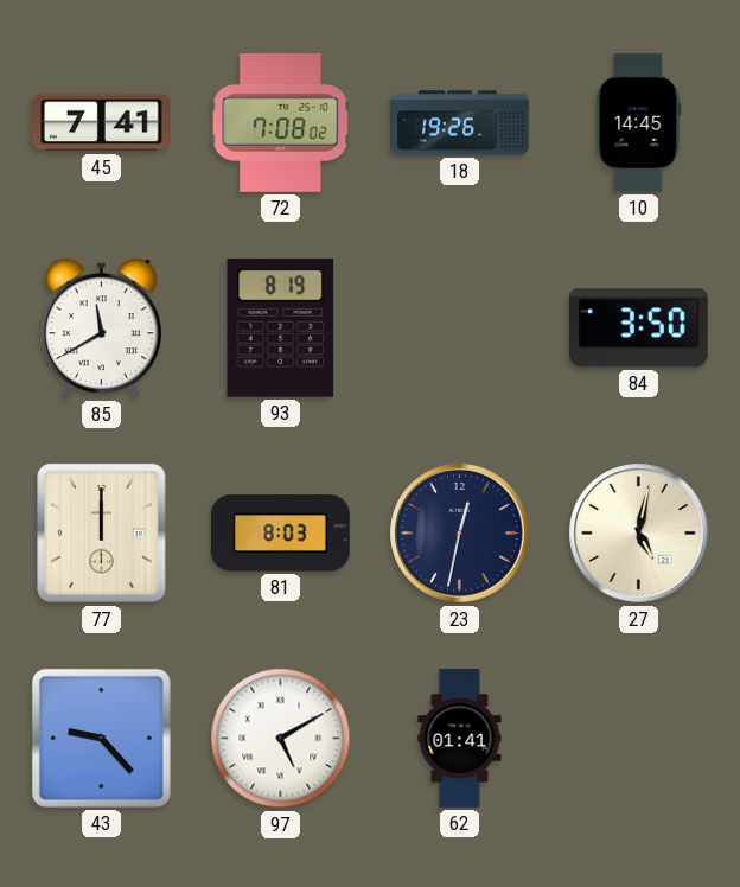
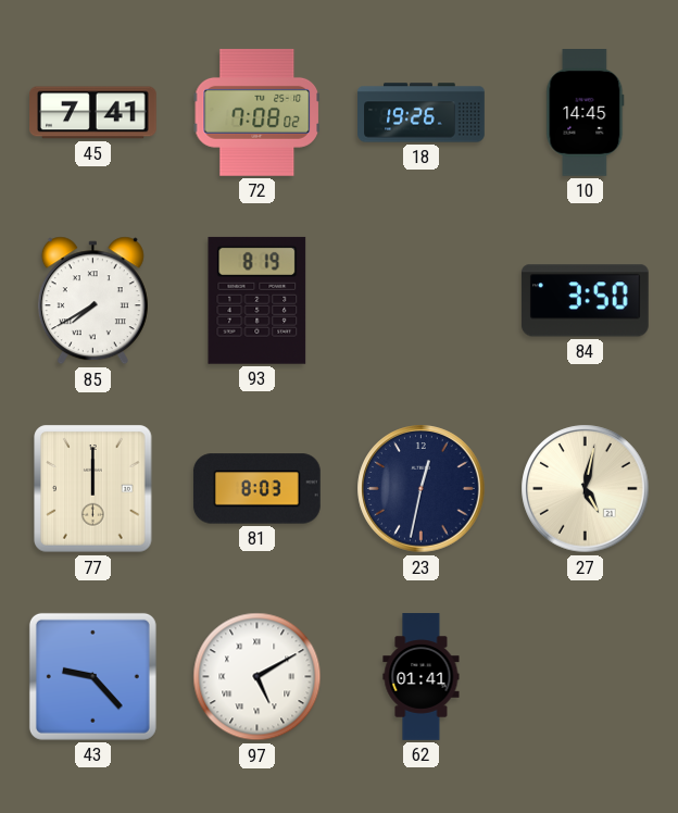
85: 11:40 -> 7:40 (92, 301)
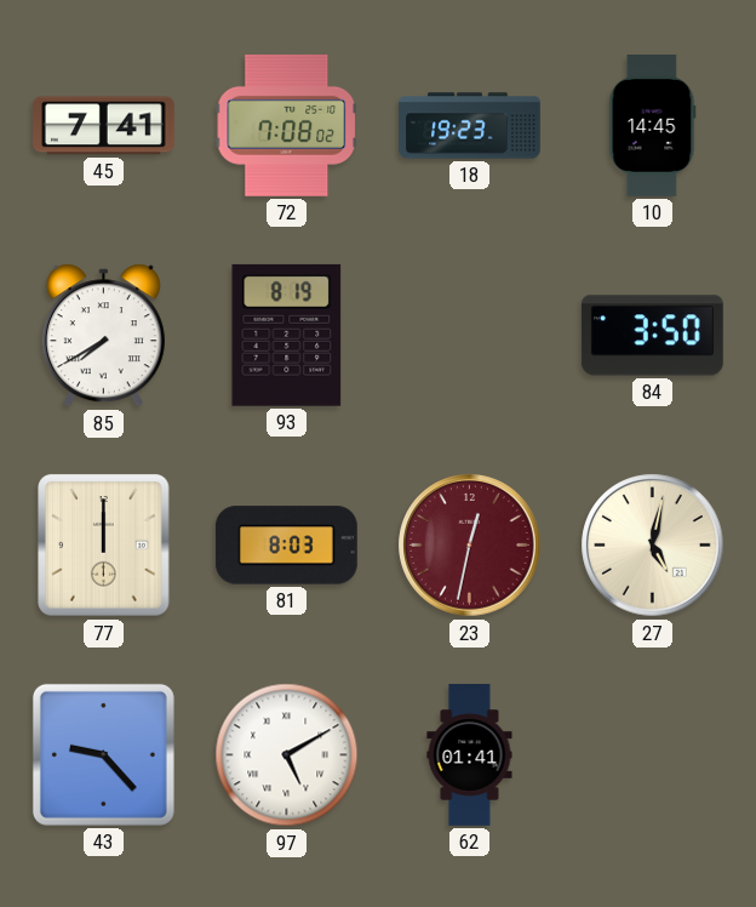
18: 19:26 -> 19:23 (470, 126)
23 dial: navy -> burgundy (470, 546)
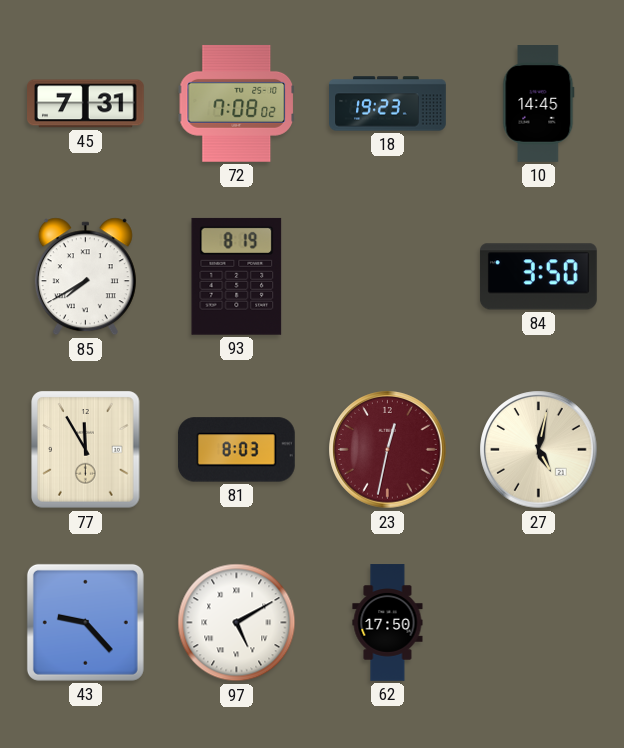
45: 7:41 -> 7:31 (86, 104)
77: 12:00 -> 11:55 (86, 450)
62: 01:41 -> 17:50 (388, 623)
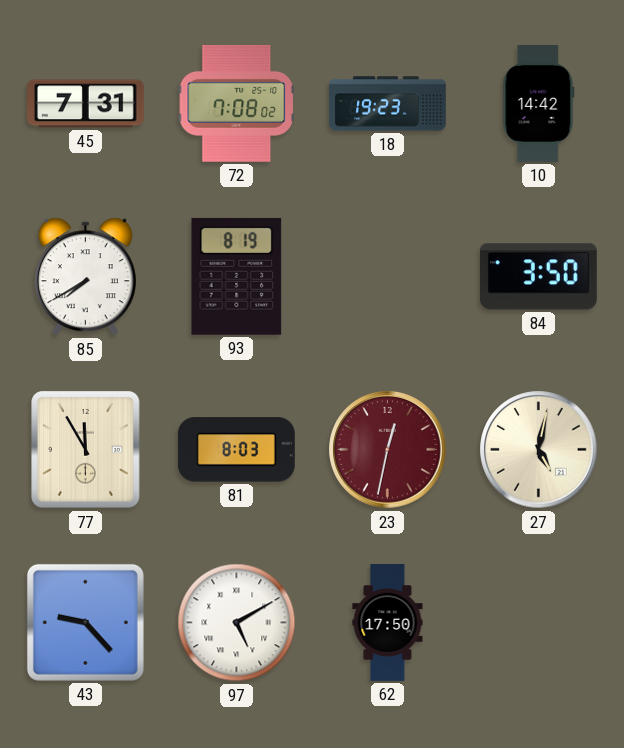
10: 14:45 -> 14:42 (539, 104)
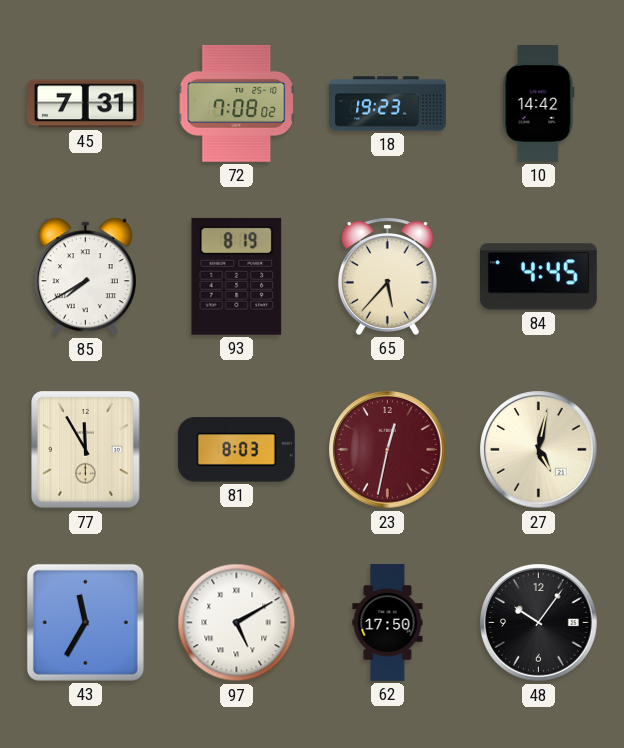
65: none -> 5:37 (387, 276)
84: 3:50 -> 4:45 (538, 277)
43: 9:23 -> 11:35 (85, 622)
48: none -> 10:06 (539, 623)
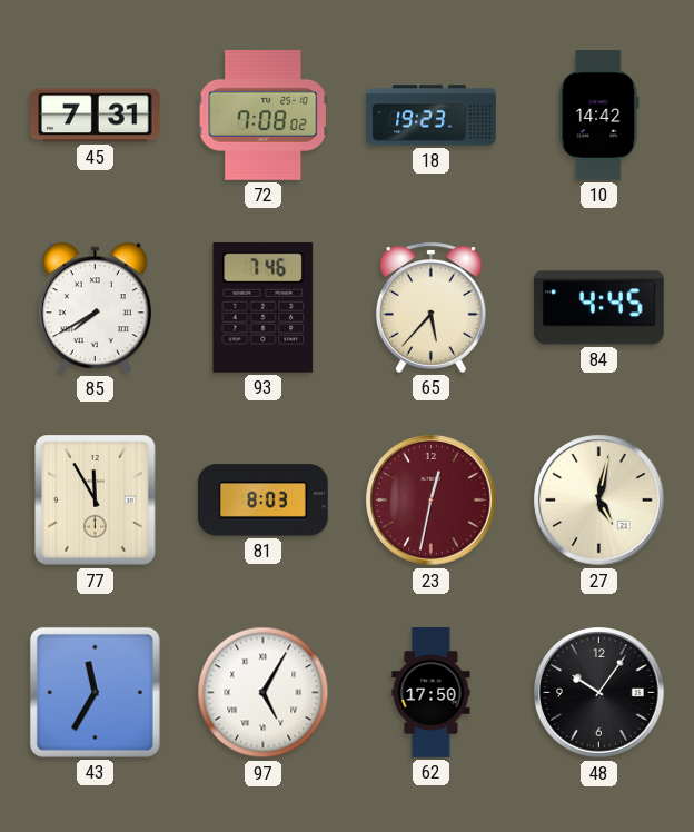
93: 8:19 -> 7:46 (264, 307)
97: 5:10 -> 5:05 (264, 693)
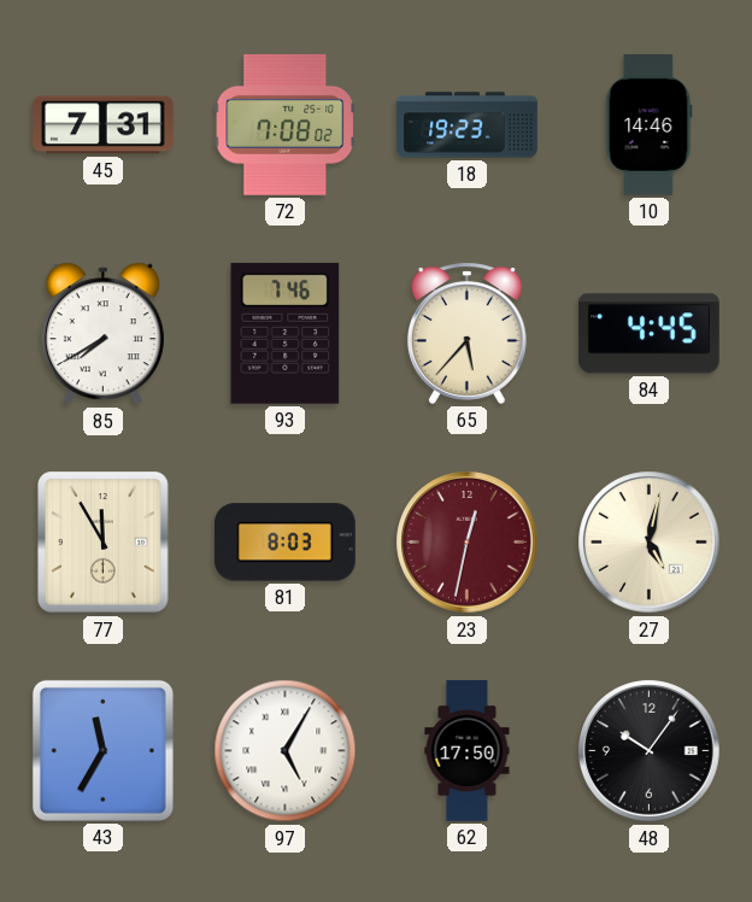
10: 14:42 -> 14:46 (650, 125)
